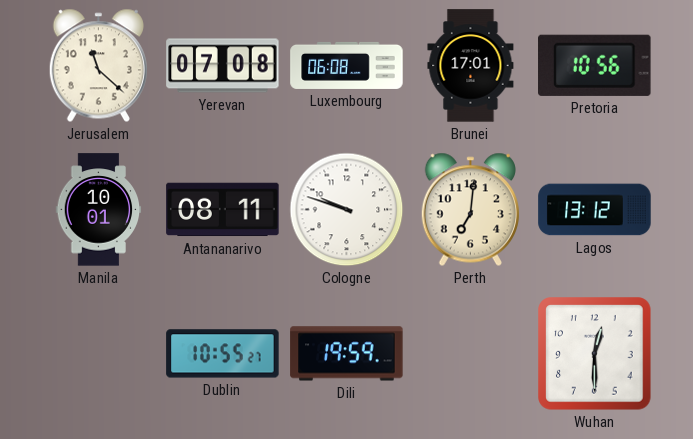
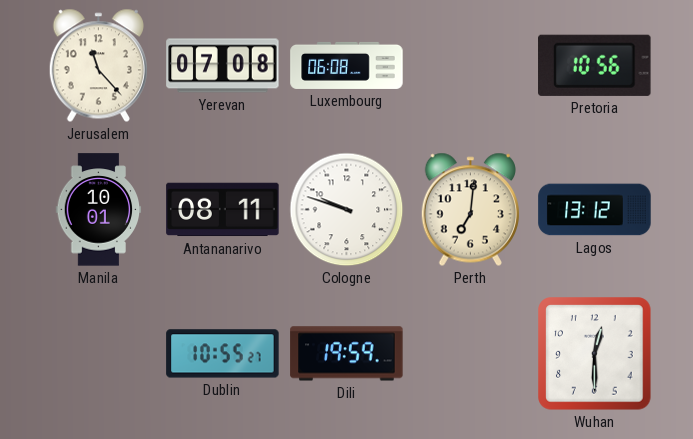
Jerusalem: 11:22 -> 11:23 (98, 66)
Brunei: 17:01 -> none (471, 66)
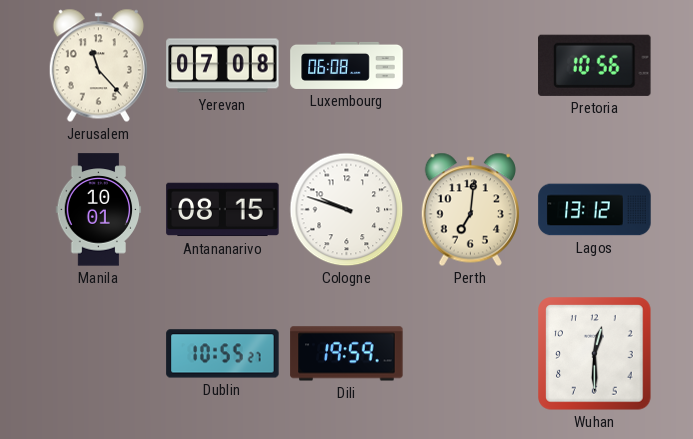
Antananarivo: 08:11 -> 08:15 (223, 210)
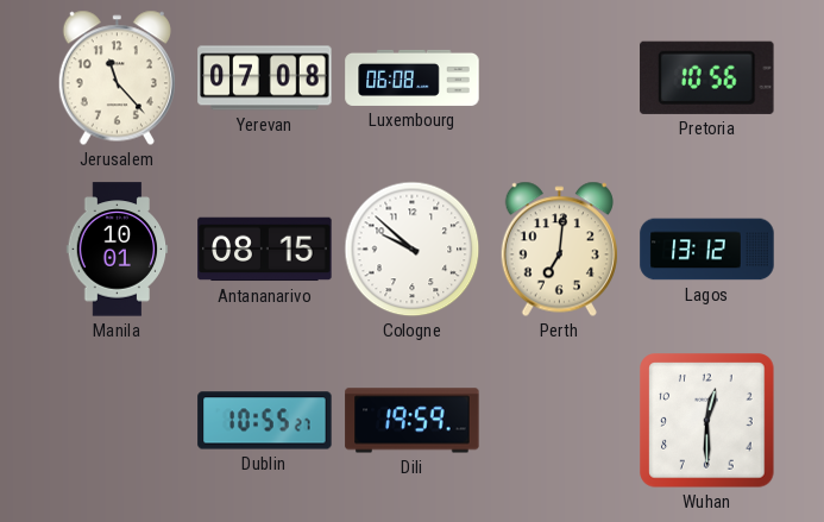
Cologne: 9:48 -> 9:52 (413, 250)
